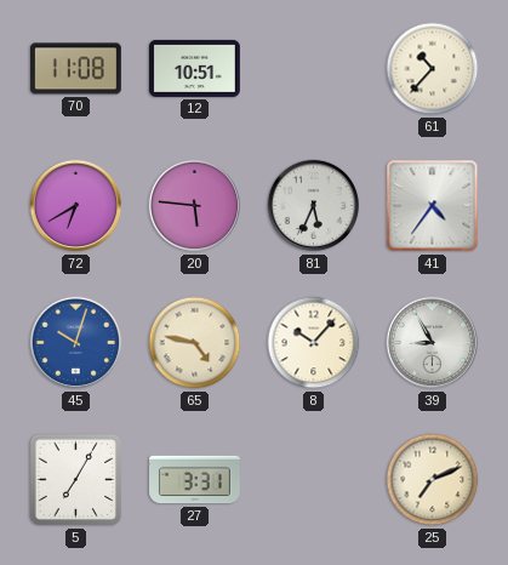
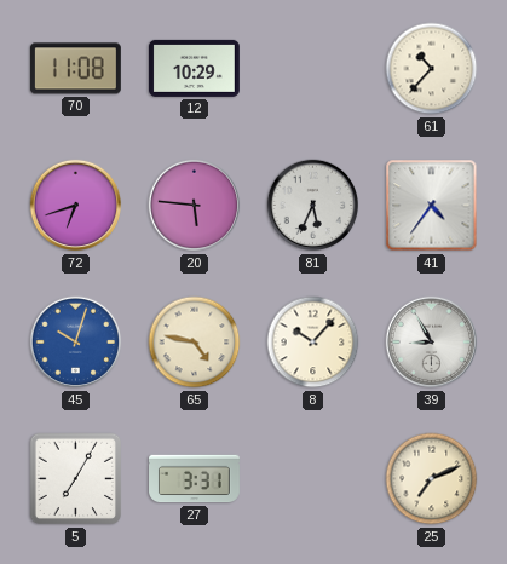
12: 10:51 -> 10:29 (194, 68)
72: 6:40 -> 6:42 (76, 206)
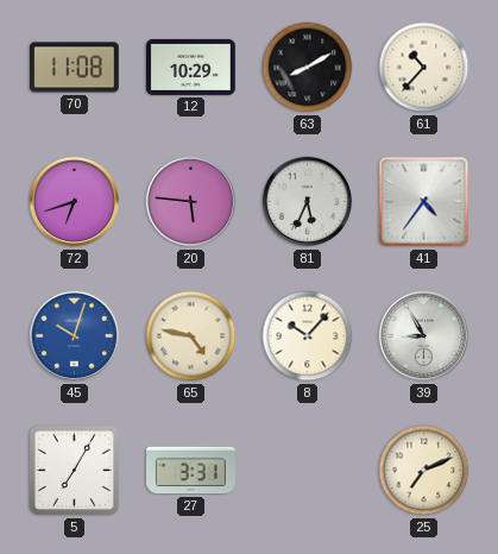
63: none -> 8:10 (308, 68)
